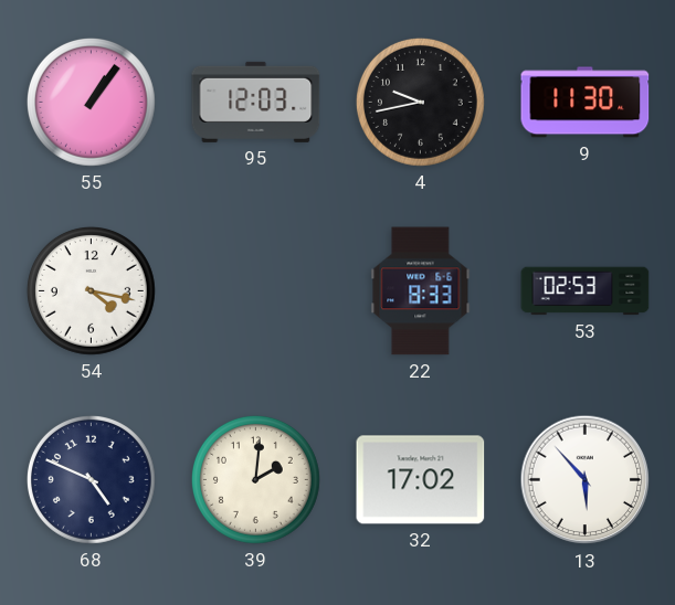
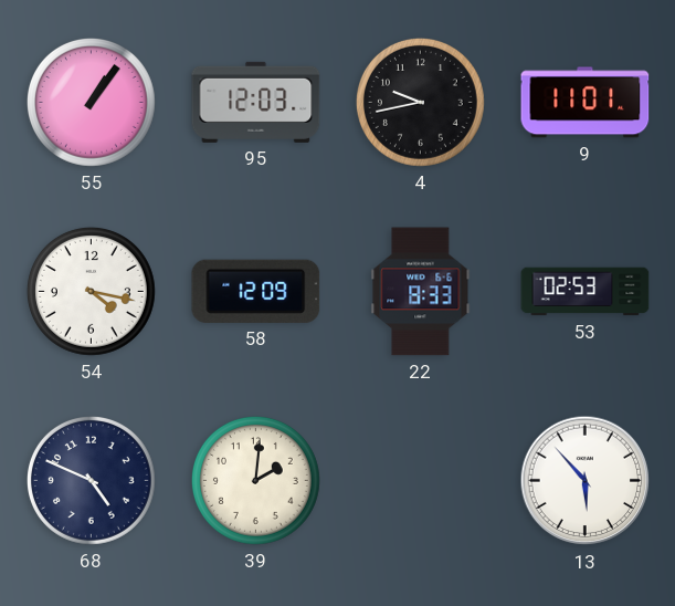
9: 11:30 -> 11:01 (586, 103)
58: none -> 12:09 (256, 291)
32: 17:02 -> none (421, 480)
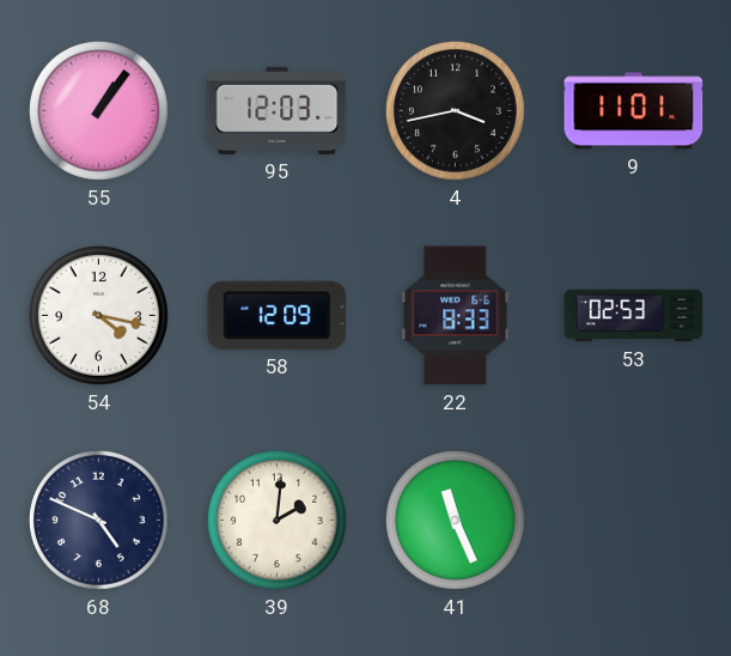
4: 9:43 -> 3:43 (455, 110)
41: none -> 11:26 (455, 520)
13: 5:53 -> none (586, 481)
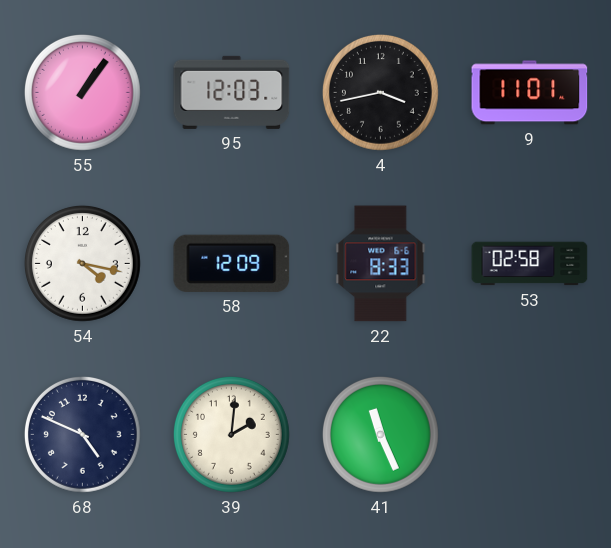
53: 02:53 -> 02:58 (530, 264)
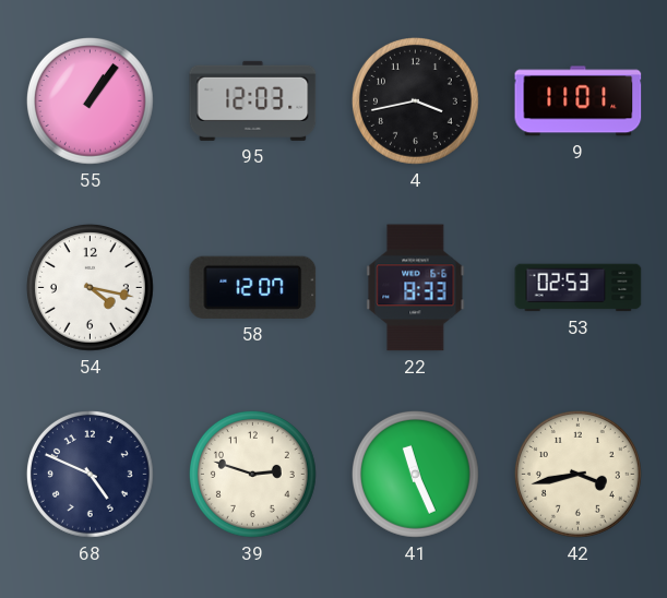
58: 12:09 -> 12:07 (253, 287)
53: 02:58 -> 02:53 (579, 288)
39: 2:01 -> 2:48 (252, 474)
42: none -> 3:43 (577, 474)
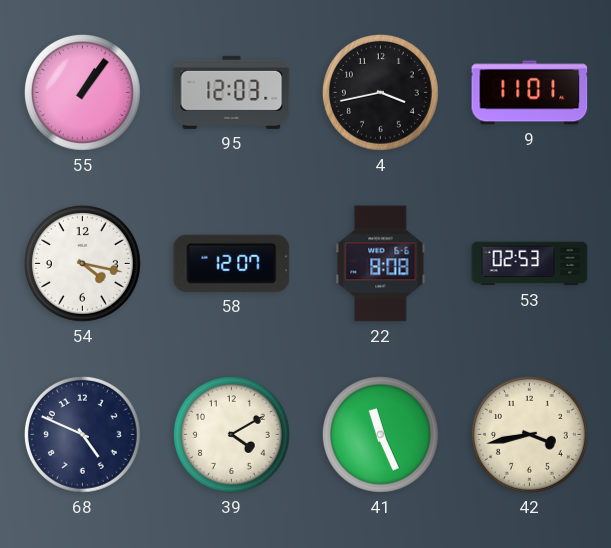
22: 8:33 -> 8:08 (381, 264)
39: 2:48 -> 4:10 (231, 434)
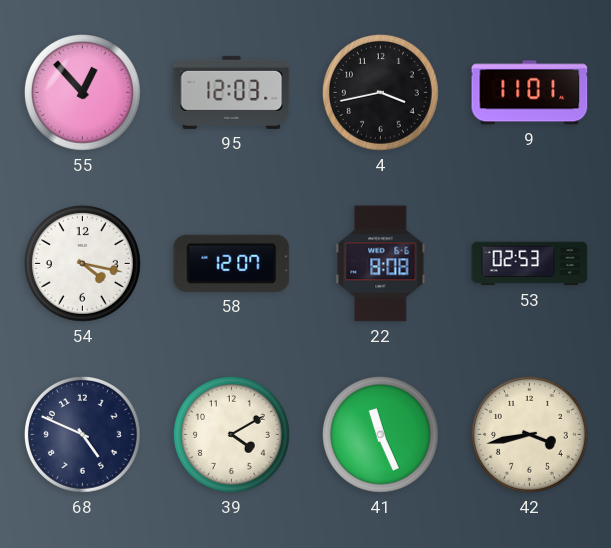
55: 1:06 -> 12:53 (82, 92)
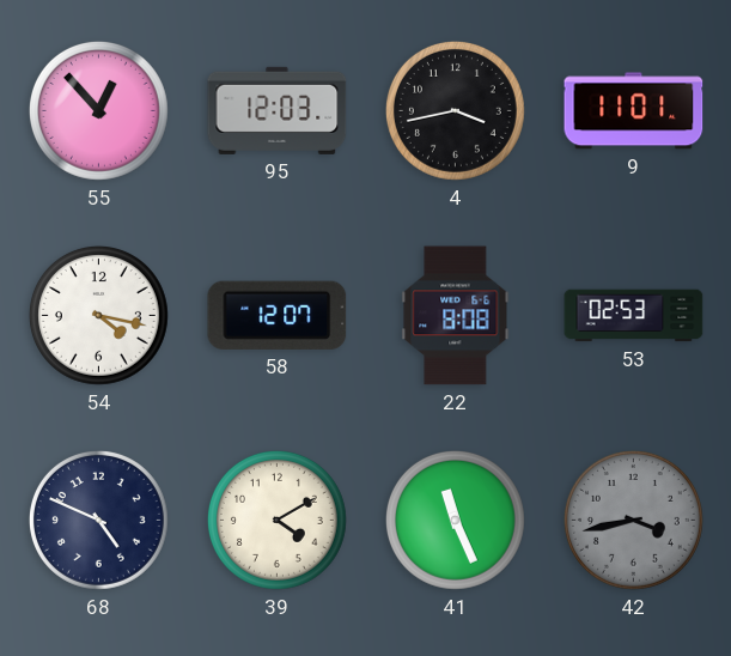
42 dial: cream -> grey (633, 520)
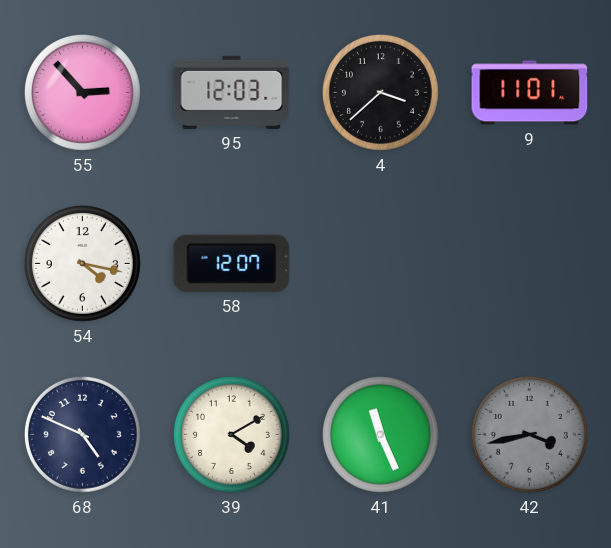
55: 12:53 -> 2:53 (82, 92)
4: 3:43 -> 3:38 (380, 92)
22: 8:08 -> none (456, 316)
53: 02:53 -> none (634, 316)
